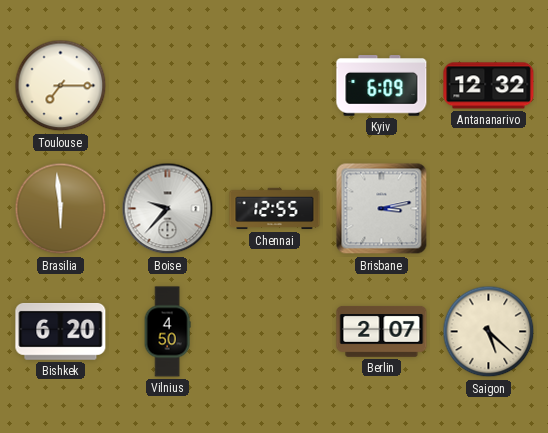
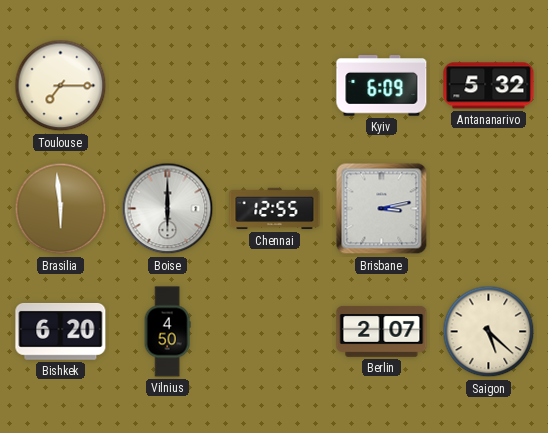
Antananarivo: 12:32 -> 5:32 (489, 86)
Boise: 9:37 -> 6:00 (168, 209)
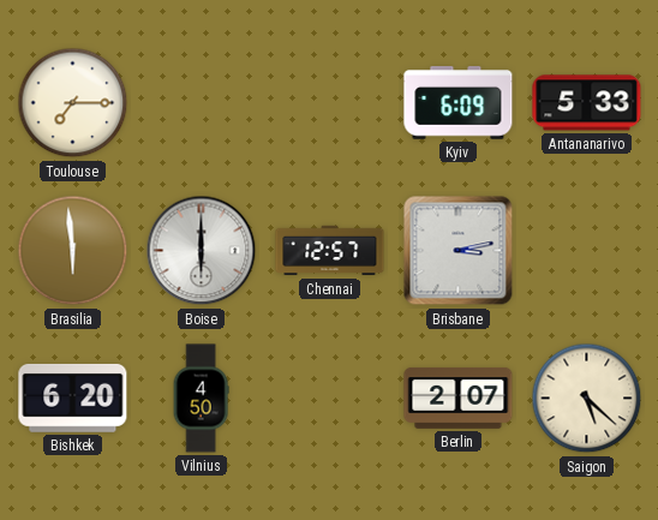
Antananarivo: 5:32 -> 5:33 (587, 103)
Chennai: 12:55 -> 12:57 (330, 251)
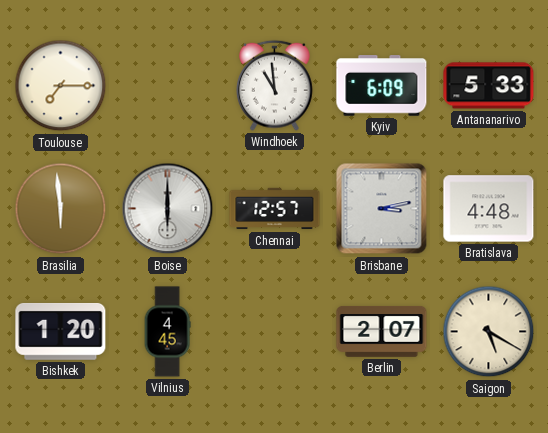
Windhoek: none -> 10:59 (275, 85)
Bratislava: none -> 4:48 (489, 209)
Bishkek: 6:20 -> 1:20 (61, 331)
Vilnius: 4:50 -> 4:45 (167, 332)
Saigon: 5:22 -> 5:20 (489, 332)
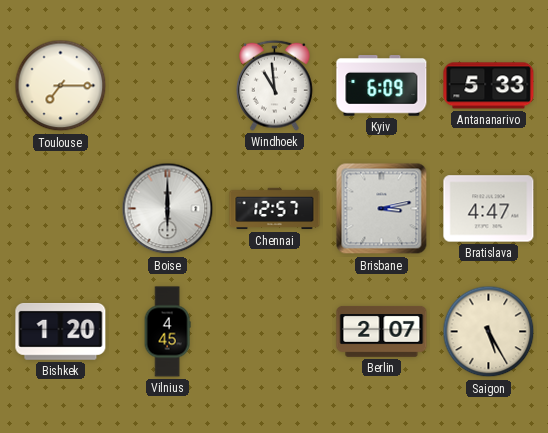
Brasilia: 5:59 -> none (61, 209)
Bratislava: 4:48 -> 4:47 (489, 209)
Saigon: 5:20 -> 5:25 (489, 332)
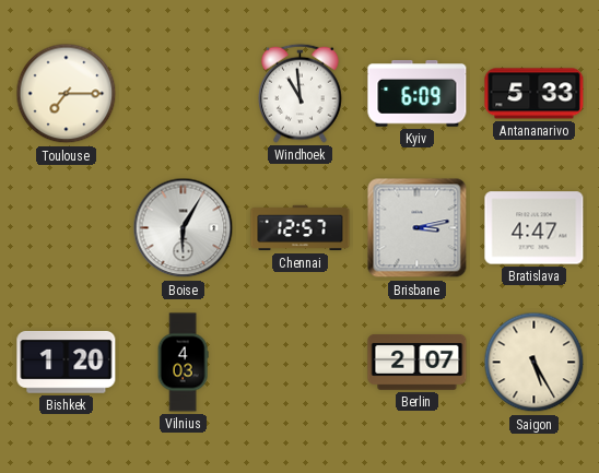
Boise: 6:00 -> 6:05 (184, 228)
Vilnius: 4:45 -> 4:03 (183, 363)
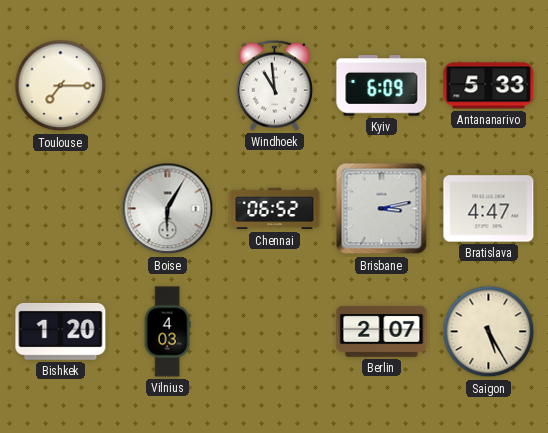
Chennai: 12:57 -> 06:52 (275, 209)
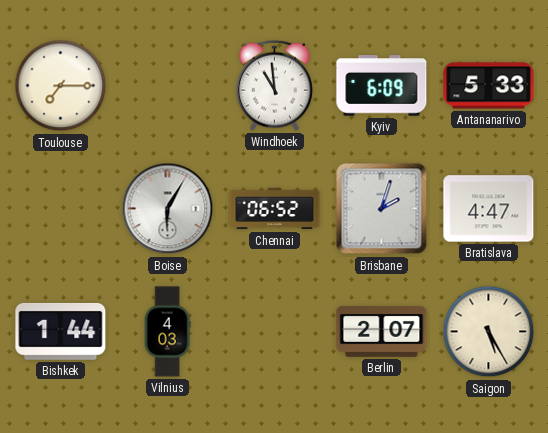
Brisbane: 3:13 -> 2:03 (382, 209)
Bishkek: 1:20 -> 1:44 (61, 331)
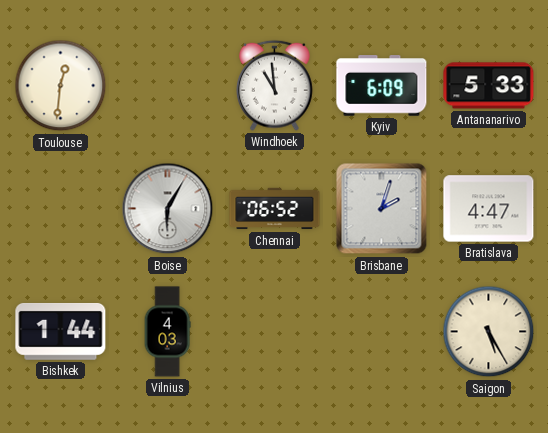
Toulouse: 7:15 -> 12:31 (61, 86)
Berlin: 2:07 -> none (382, 332)
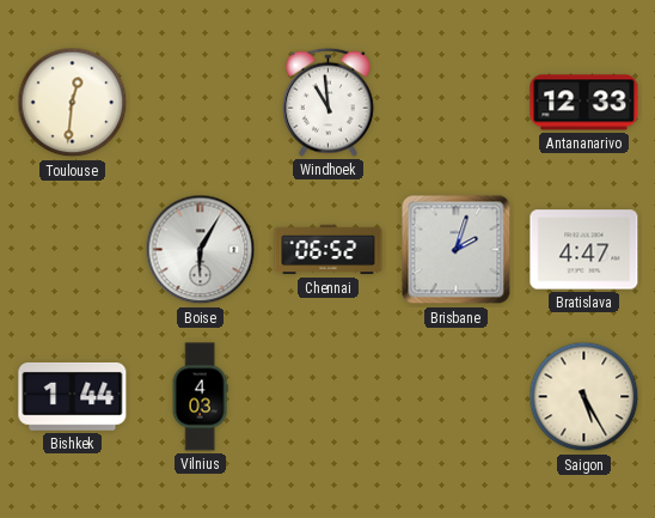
Kyiv: 6:09 -> none (382, 86)
Antananarivo: 5:33 -> 12:33 (584, 103)
